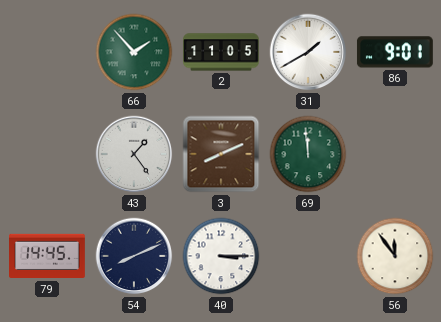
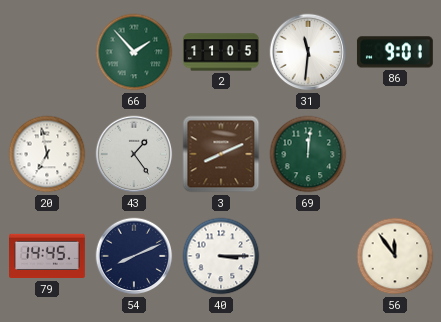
31: 1:40 -> 11:31 (308, 52)
20: none -> 6:58 (47, 154)
69: 11:59 -> 12:01 (308, 154)
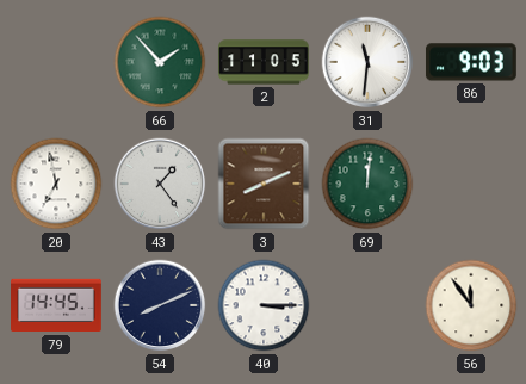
86: 9:01 -> 9:03 (471, 62)
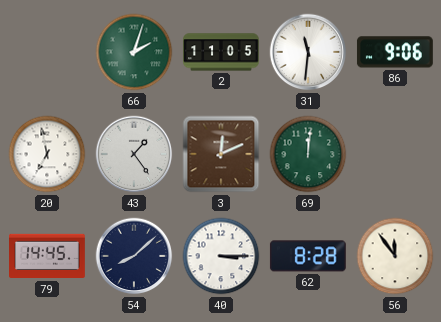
66: 1:53 -> 2:03 (134, 52)
86: 9:03 -> 9:06 (395, 52)
3: 8:11 -> 12:11 (221, 154)
54: 8:11 -> 8:08 (134, 256)
62: none -> 8:28 (308, 256)
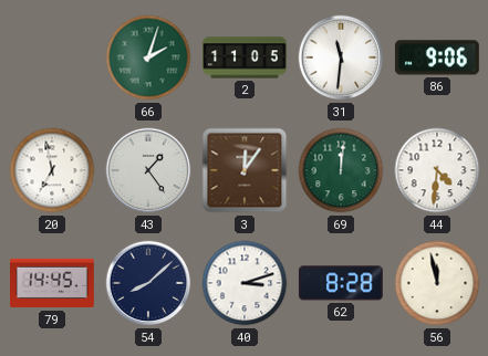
3: 12:11 -> 12:06 (245, 170)
44: none -> 4:31 (437, 170)
40: 3:15 -> 3:12 (245, 283)
56: 11:54 -> 11:58 (437, 283)
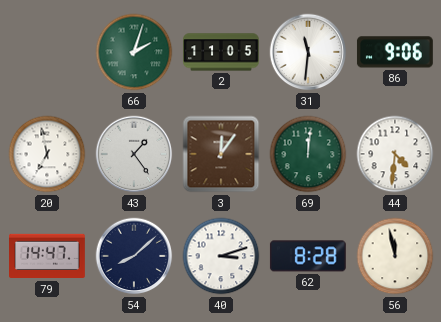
79: 14:45 -> 14:47 (48, 256)
